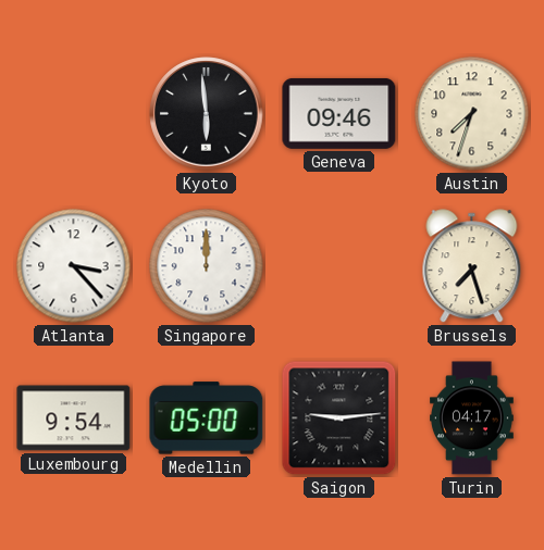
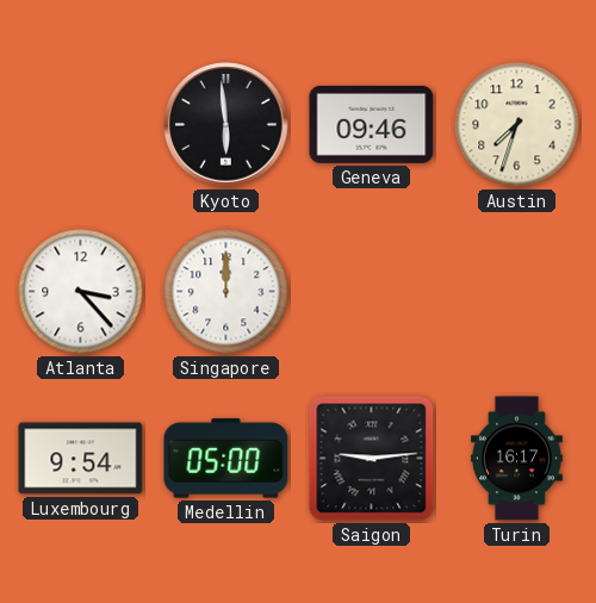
Brussels: 7:27 -> none (472, 266)
Turin: 04:17 -> 16:17 (517, 459)
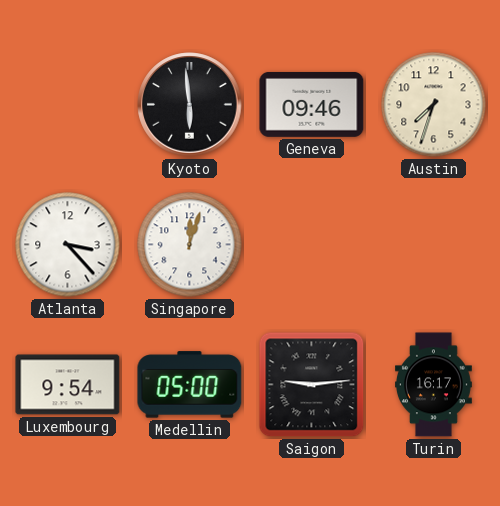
Singapore: 12:00 -> 12:03 (190, 245)
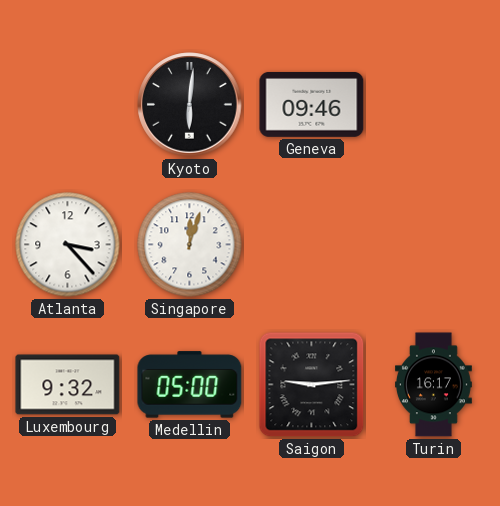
Kyoto: 5:59 -> 6:01 (190, 105)
Austin: 7:33 -> none (434, 105)
Luxembourg: 9:54 -> 9:32 (68, 385)
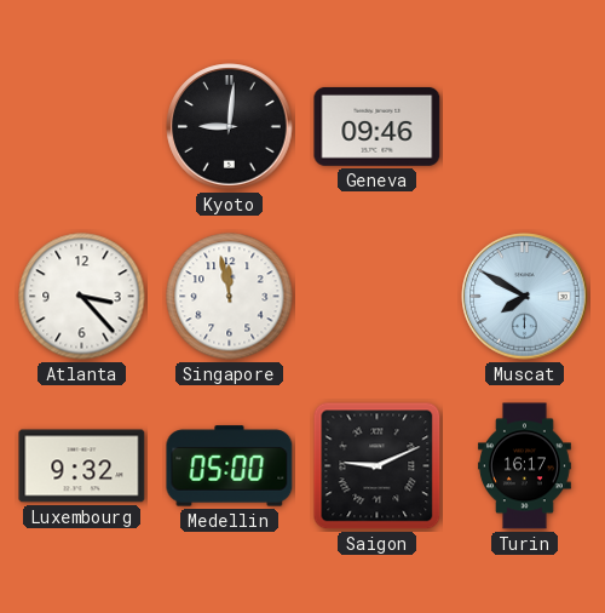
Kyoto: 6:01 -> 9:01 (230, 127)
Singapore: 12:03 -> 11:58 (230, 297)
Muscat: none -> 7:50 (525, 297)
Saigon: 9:14 -> 9:11 (378, 466)
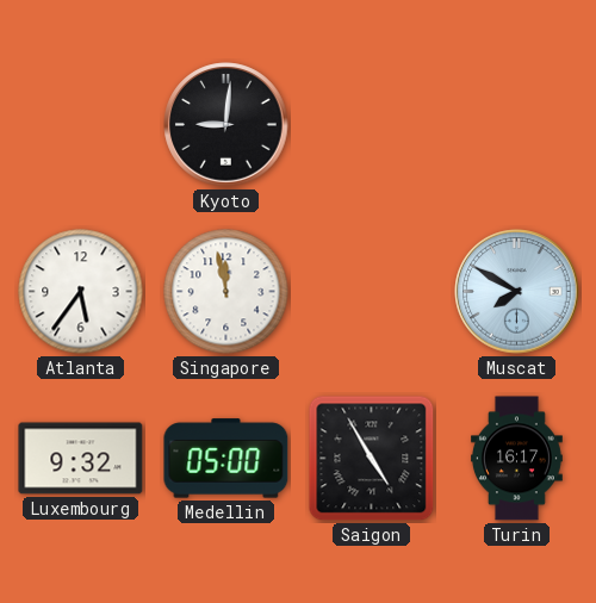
Geneva: 09:46 -> none (378, 126)
Atlanta: 3:23 -> 5:36 (81, 292)
Saigon: 9:11 -> 4:55 (372, 459)
